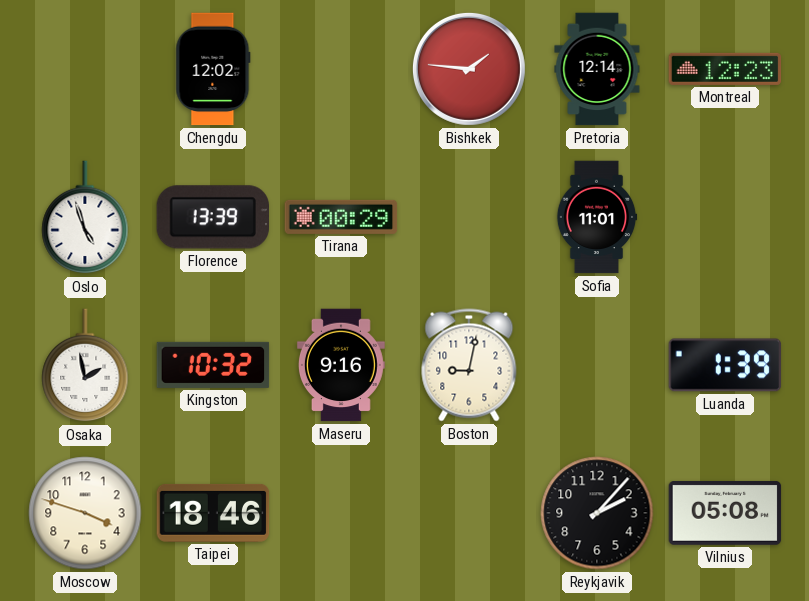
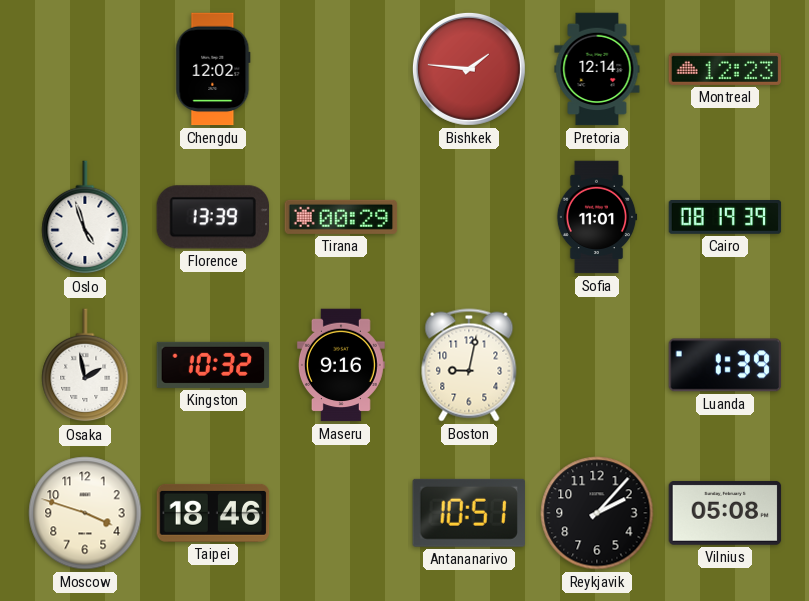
Cairo: none -> 08:19 (725, 218)
Antananarivo: none -> 10:51 (469, 513)
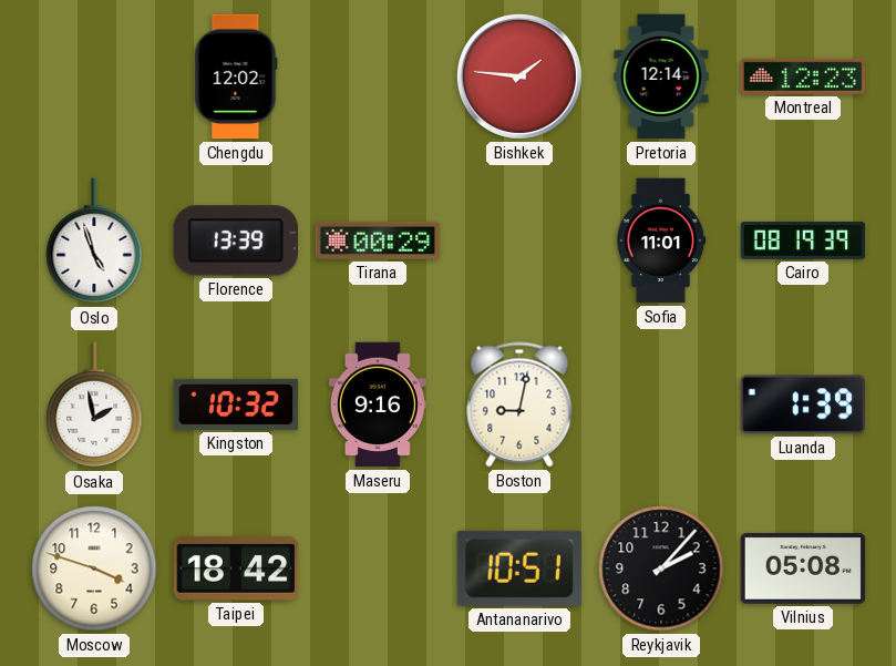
Taipei: 18:46 -> 18:42 (236, 568)
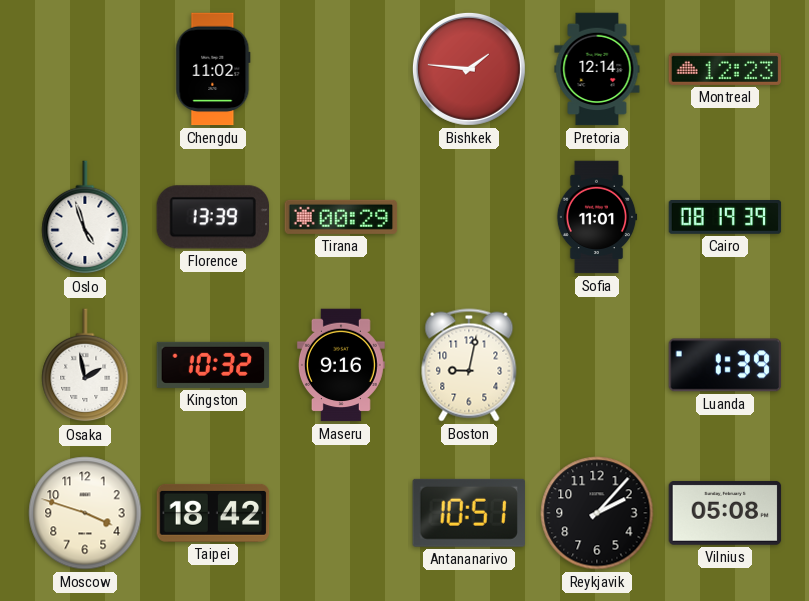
Chengdu: 12:02 -> 11:02 (213, 69)
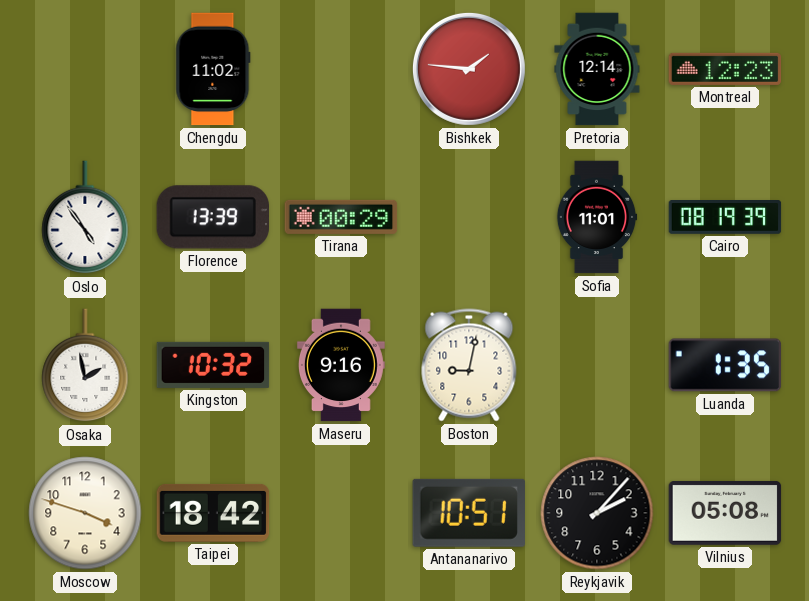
Oslo: 4:57 -> 4:54 (85, 218)
Luanda: 1:39 -> 1:35 (725, 365)
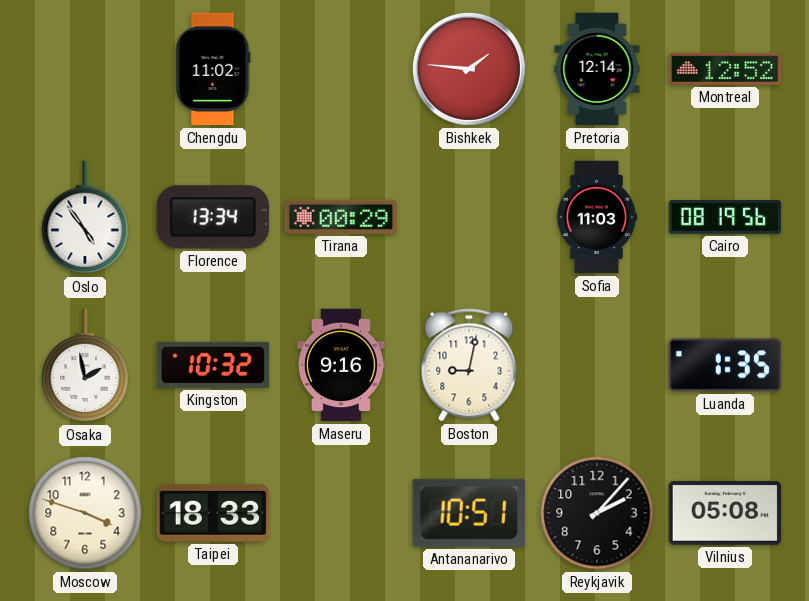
Montreal: 12:23 -> 12:52 (725, 69)
Florence: 13:39 -> 13:34 (212, 217)
Sofia: 11:01 -> 11:03 (597, 217)
Cairo: 08:19:39 -> 08:19:56 (725, 218)
Taipei: 18:42 -> 18:33 (213, 513)
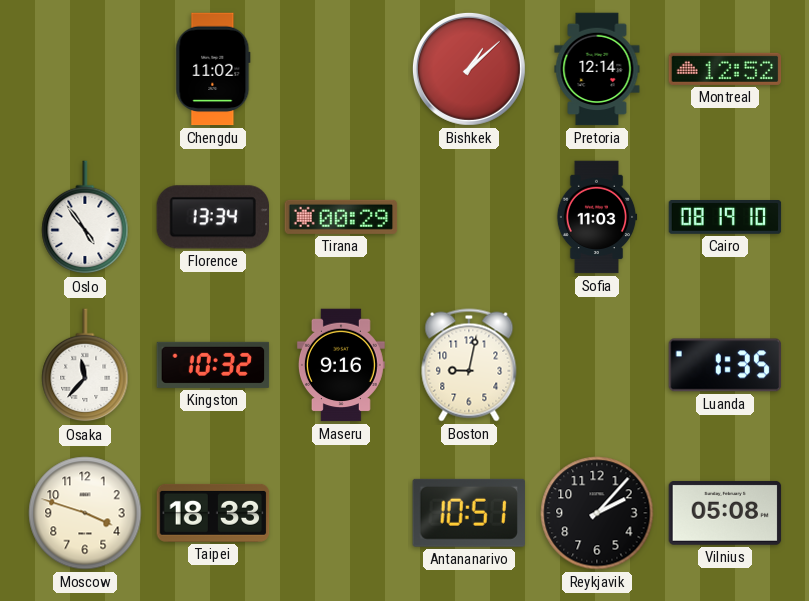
Bishkek: 1:46 -> 1:08 (469, 69)
Cairo: 08:19:56 -> 08:19:10 (725, 218)
Osaka: 1:58 -> 11:37 (85, 366)
